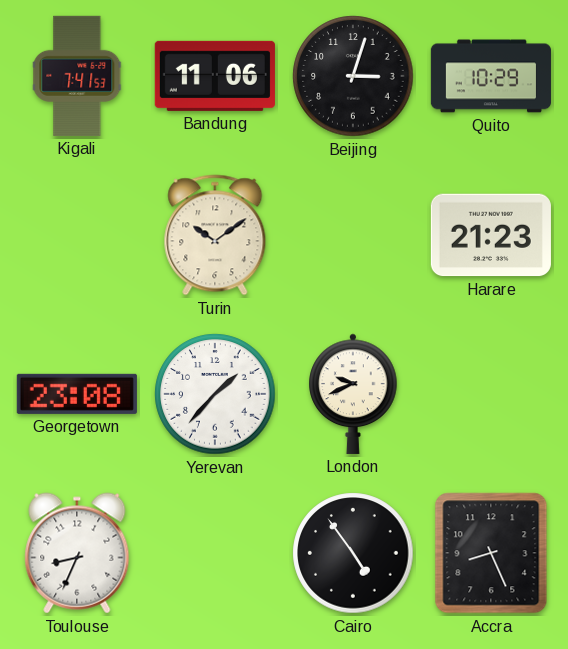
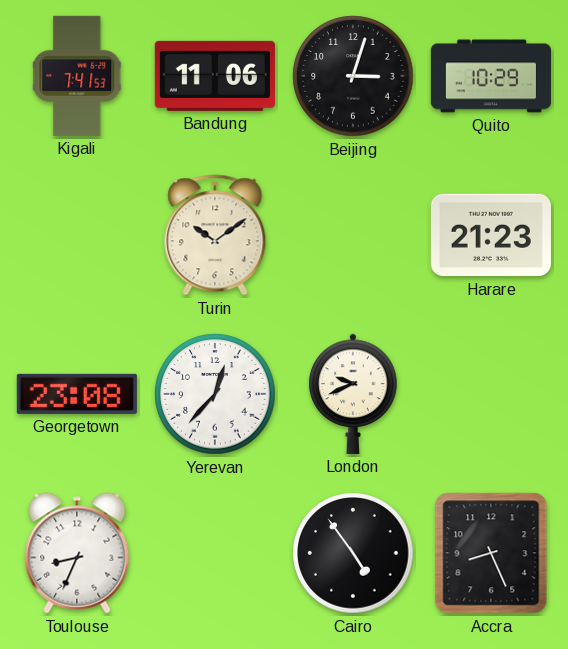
Yerevan: 1:37 -> 12:37 (215, 394)
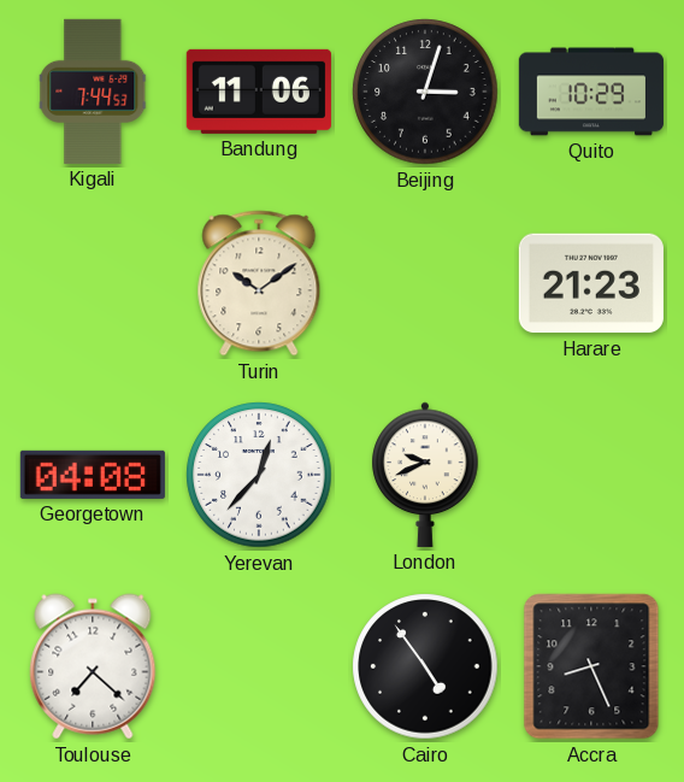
Kigali: 7:41 -> 7:44 (93, 92)
Georgetown: 23:08 -> 04:08 (93, 475)
Toulouse: 8:34 -> 7:22 (93, 666)
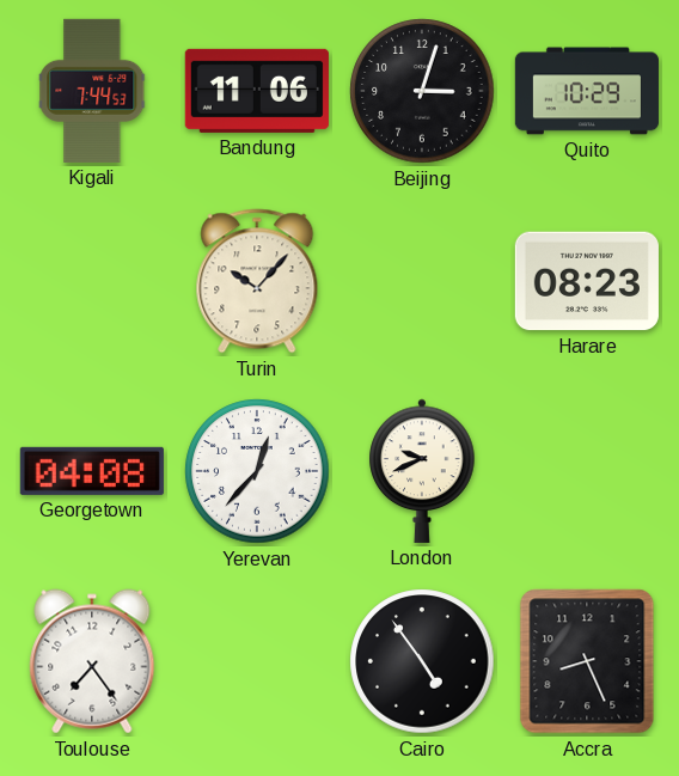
Turin: 10:09 -> 10:07 (257, 281)
Harare: 21:23 -> 08:23 (587, 281)
Toulouse: 7:22 -> 7:24 (92, 661)
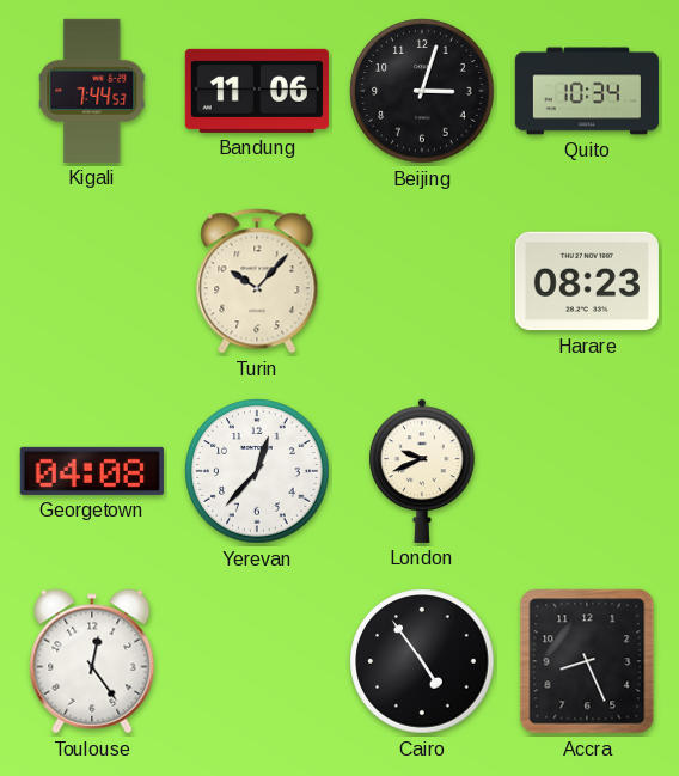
Quito: 10:29 -> 10:34 (587, 91)
Toulouse: 7:24 -> 12:24 (92, 661)
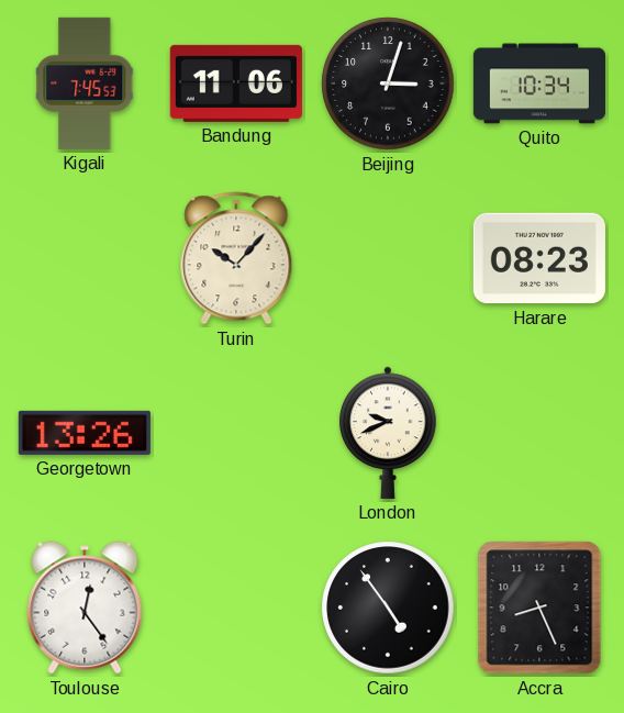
Kigali: 7:44 -> 7:45 (85, 83)
Georgetown: 04:08 -> 13:26 (85, 433)
Yerevan: 12:37 -> none (257, 471)
